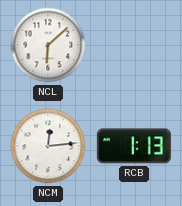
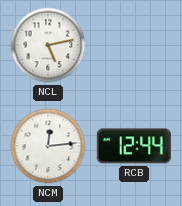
NCL: 6:08 -> 5:13 (48, 45)
RCB: 1:13 -> 12:44 (134, 146)
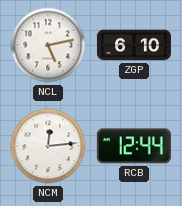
ZGP: none -> 6:10 (134, 45)
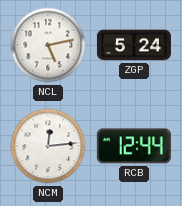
ZGP: 6:10 -> 5:24 (134, 45)
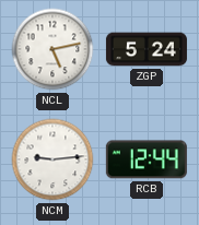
NCM: 12:14 -> 9:14 (52, 159)
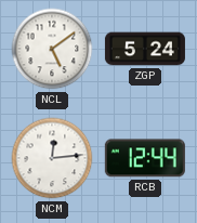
NCL: 5:13 -> 5:09 (52, 49)
NCM: 9:14 -> 12:14 (52, 158)
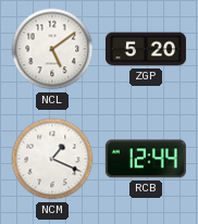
ZGP: 5:24 -> 5:20 (146, 49)
NCM: 12:14 -> 1:19 (52, 159)
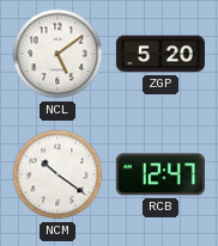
NCM: 1:19 -> 10:21 (57, 174)
RCB: 12:44 -> 12:47 (161, 174)
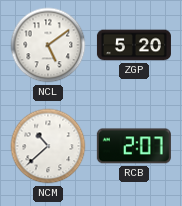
NCM: 10:21 -> 10:38 (48, 146)
RCB: 12:47 -> 2:07 (134, 146)
